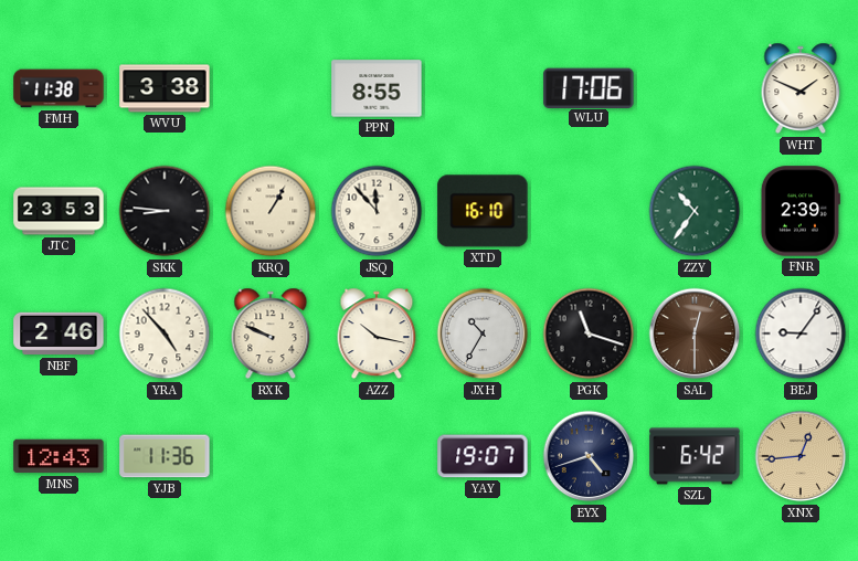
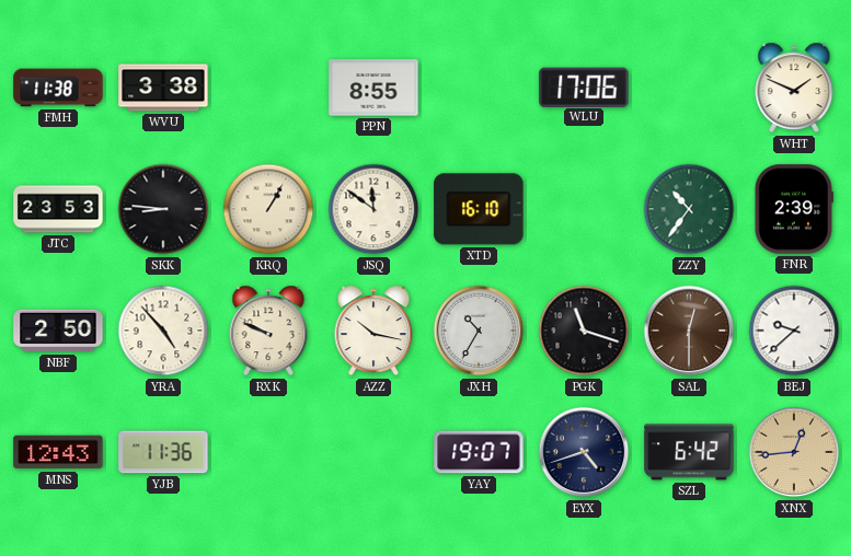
JSQ: 11:53 -> 11:51 (373, 209)
NBF: 2:46 -> 2:50 (58, 331)
BEJ: 9:06 -> 9:38 (794, 331)
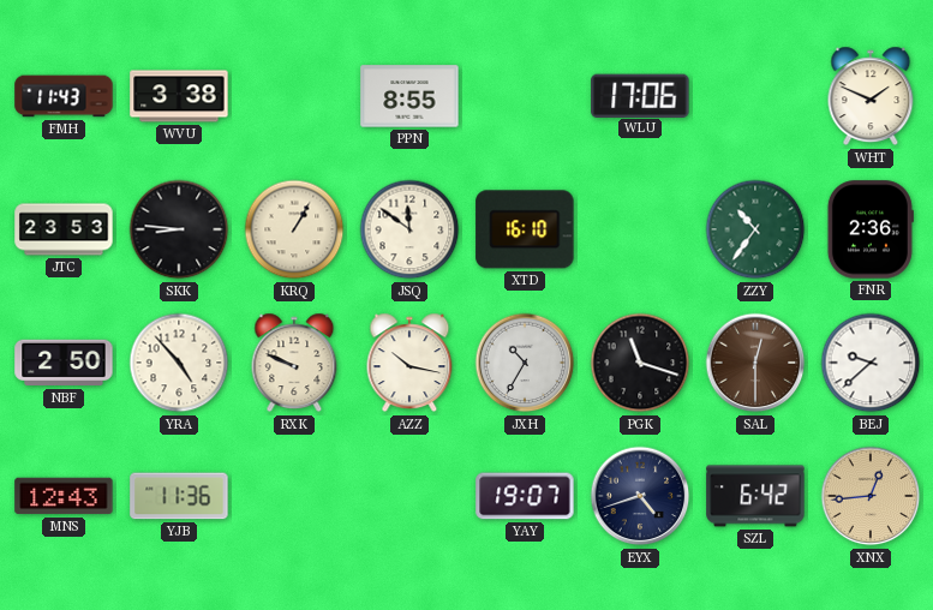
FMH: 11:38 -> 11:43 (64, 96)
FNR: 2:39 -> 2:36 (871, 229)
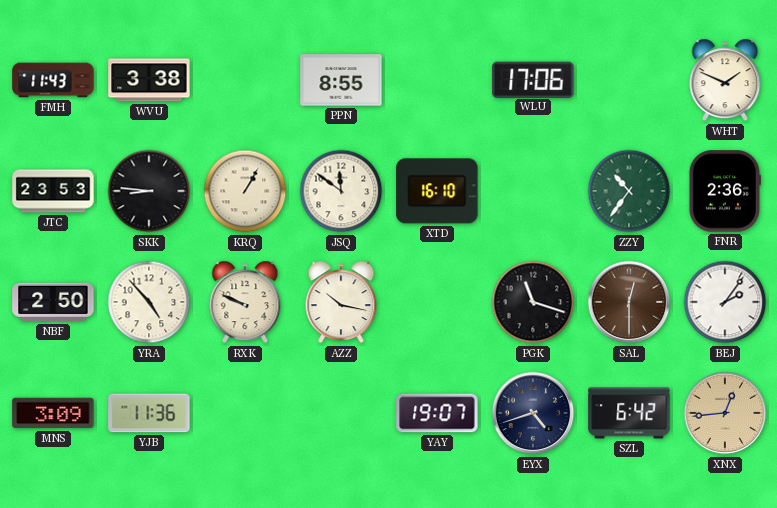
JXH: 10:35 -> none (525, 363)
BEJ: 9:38 -> 2:06 (725, 302)
MNS: 12:43 -> 3:09 (53, 413)
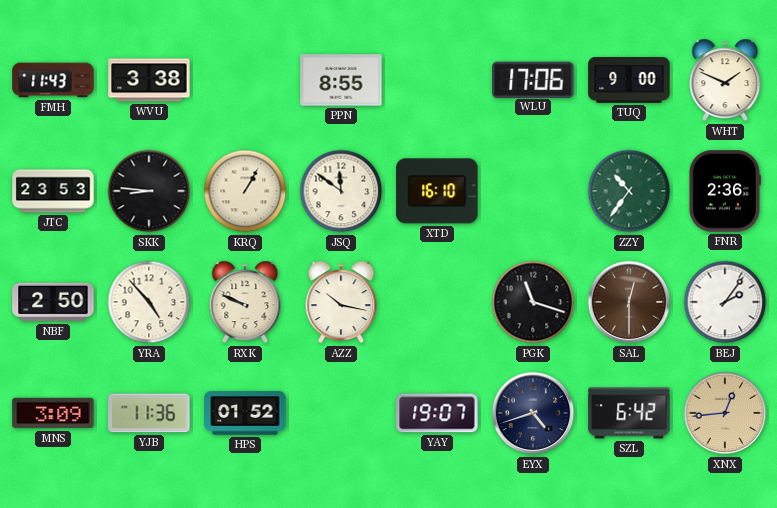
TUQ: none -> 9:00 (629, 80)
HPS: none -> 01:52 (245, 413)
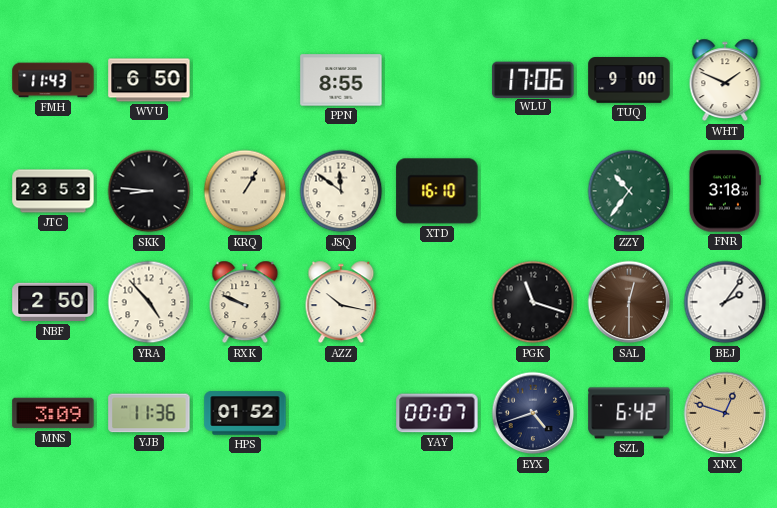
WVU: 3:38 -> 6:50 (149, 80)
FNR: 2:36 -> 3:18 (725, 191)
YAY: 19:07 -> 00:07 (437, 413)
XNX: 12:44 -> 12:48 (725, 413)
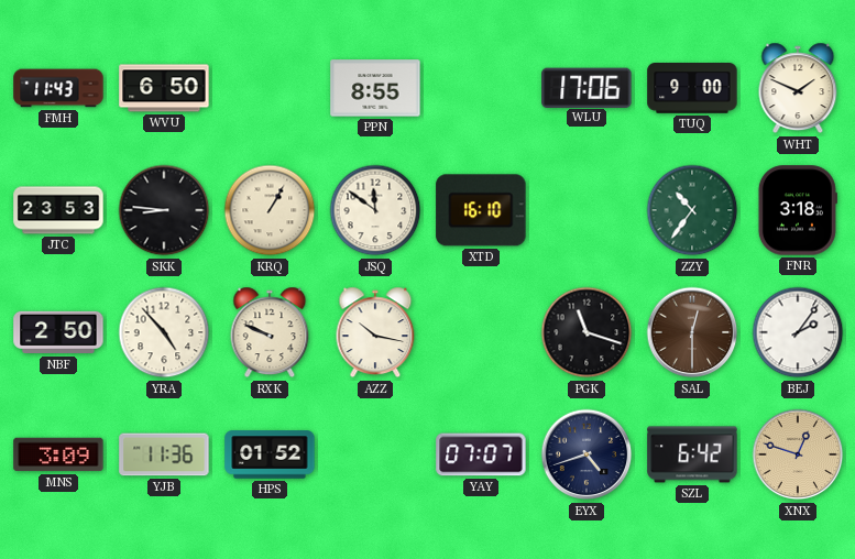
YAY: 00:07 -> 07:07 (481, 454)
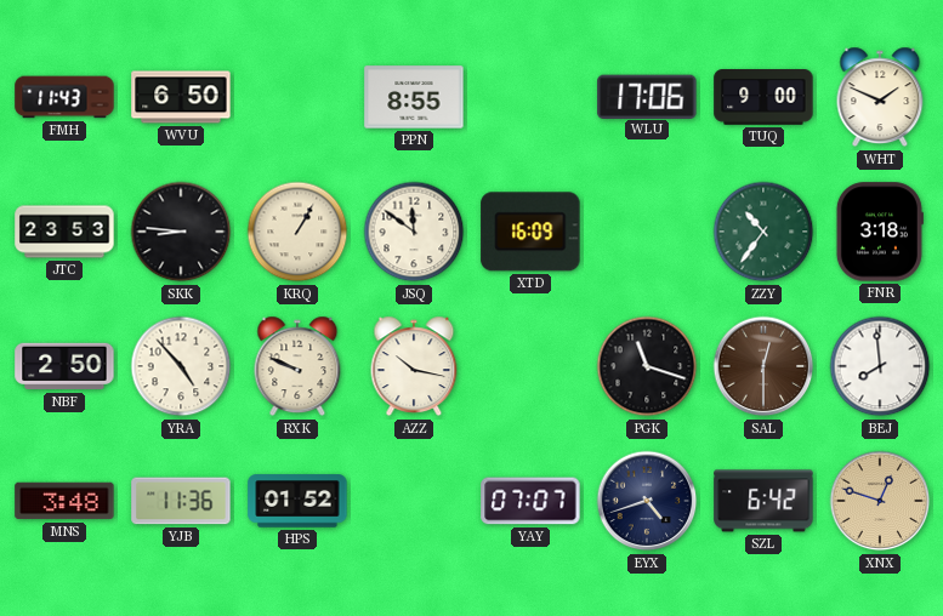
XTD: 16:10 -> 16:09 (530, 232)
BEJ: 2:06 -> 7:59 (880, 366)
MNS: 3:09 -> 3:48 (64, 501)
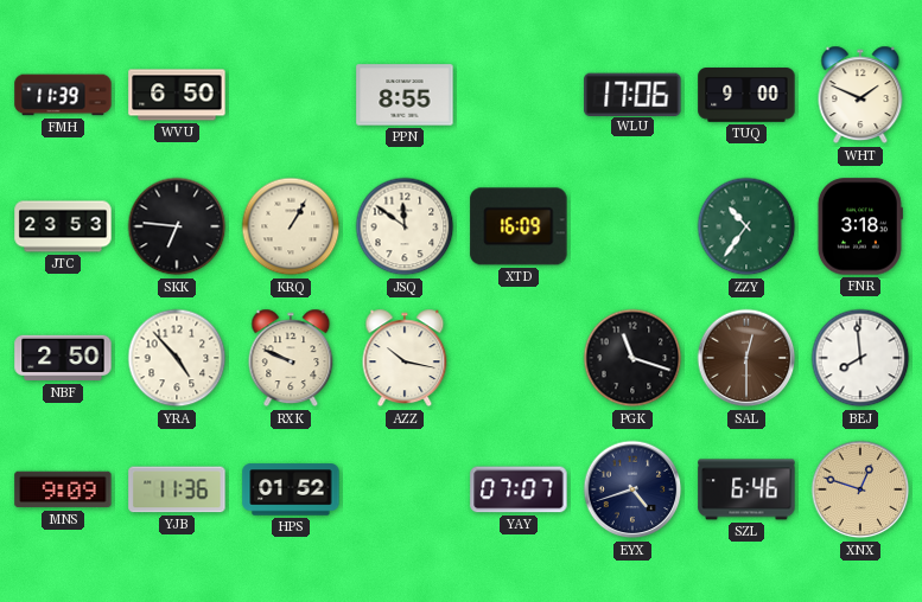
FMH: 11:43 -> 11:39 (63, 95)
SKK: 8:46 -> 6:46 (177, 226)
MNS: 3:48 -> 9:09 (63, 489)
SZL: 6:42 -> 6:46 (746, 489)
